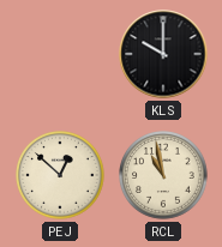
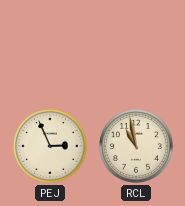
KLS: 10:00 -> none (163, 54)
PEJ: 12:52 -> 2:56 (51, 147)
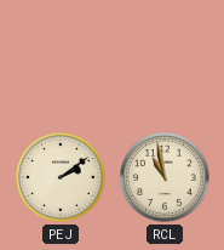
PEJ: 2:56 -> 2:09 (62, 178)
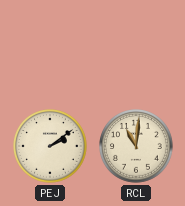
RCL: 10:58 -> 11:01 (137, 147)
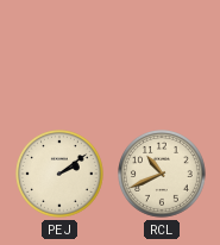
RCL: 11:01 -> 10:41 (163, 175)
